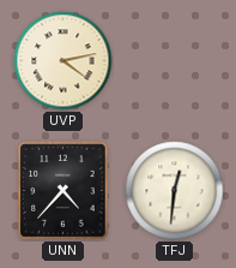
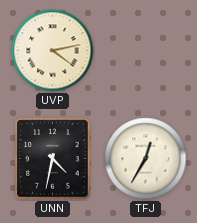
UNN: 4:37 -> 4:32 (53, 159)
TFJ: 12:31 -> 12:35 (146, 159)
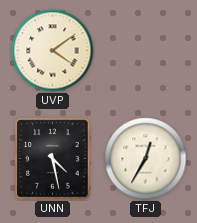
UVP: 4:13 -> 4:09 (53, 51)
UNN: 4:32 -> 4:28 (53, 159)
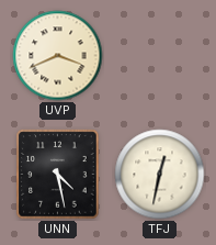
UVP: 4:09 -> 3:41 (58, 56)
TFJ: 12:35 -> 12:32 (160, 175)
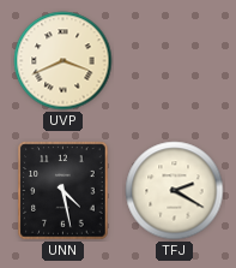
TFJ: 12:32 -> 2:20 (175, 191)
